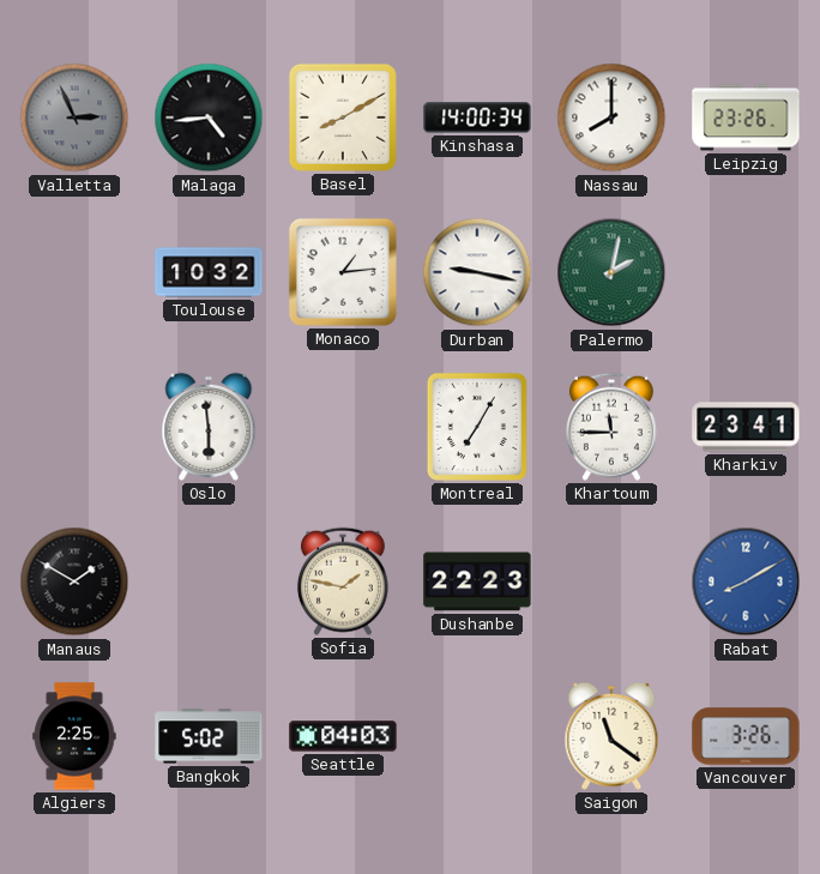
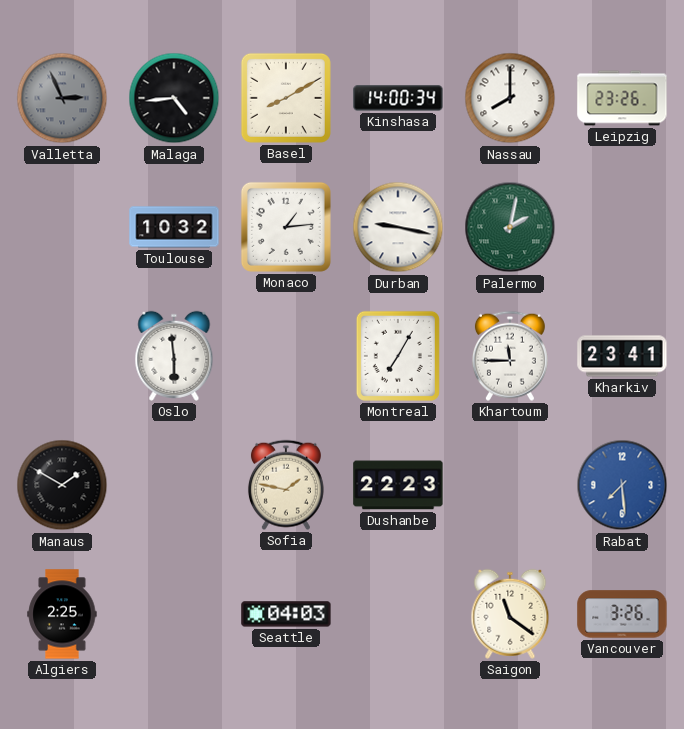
Rabat: 8:10 -> 7:29 (622, 485)
Bangkok: 5:02 -> none (209, 736)
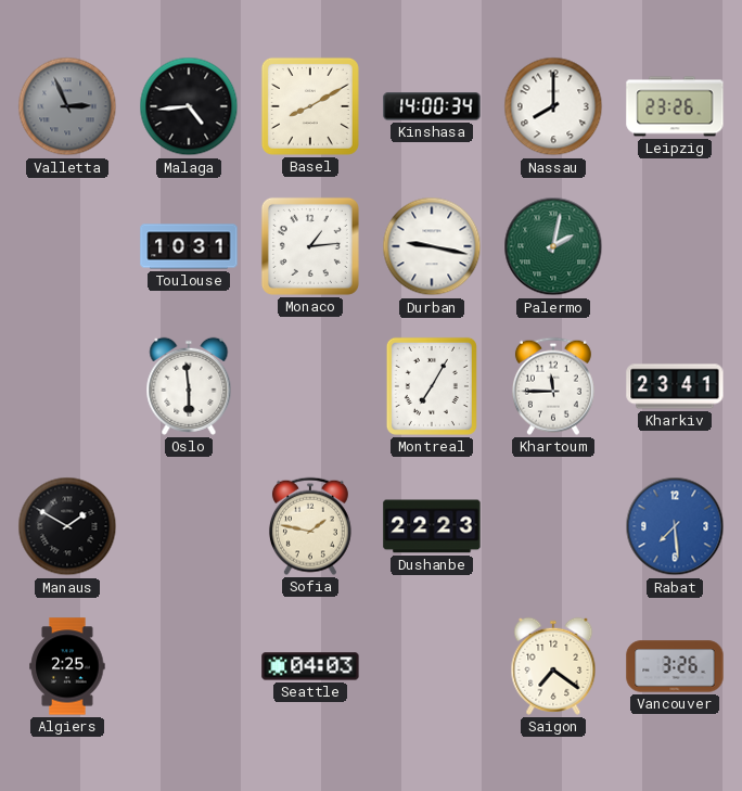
Toulouse: 10:32 -> 10:31 (189, 246)
Saigon: 11:21 -> 7:21 (553, 666)
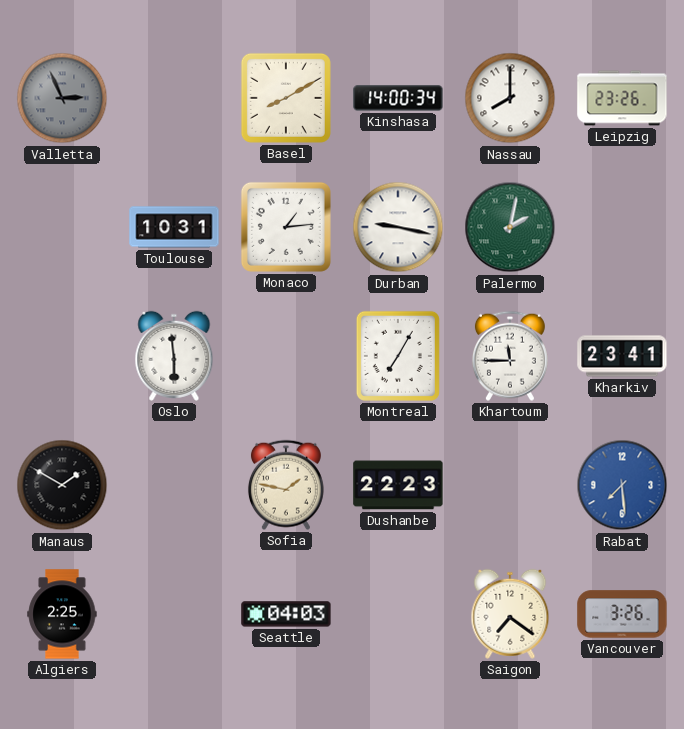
Malaga: 4:44 -> none (189, 106)
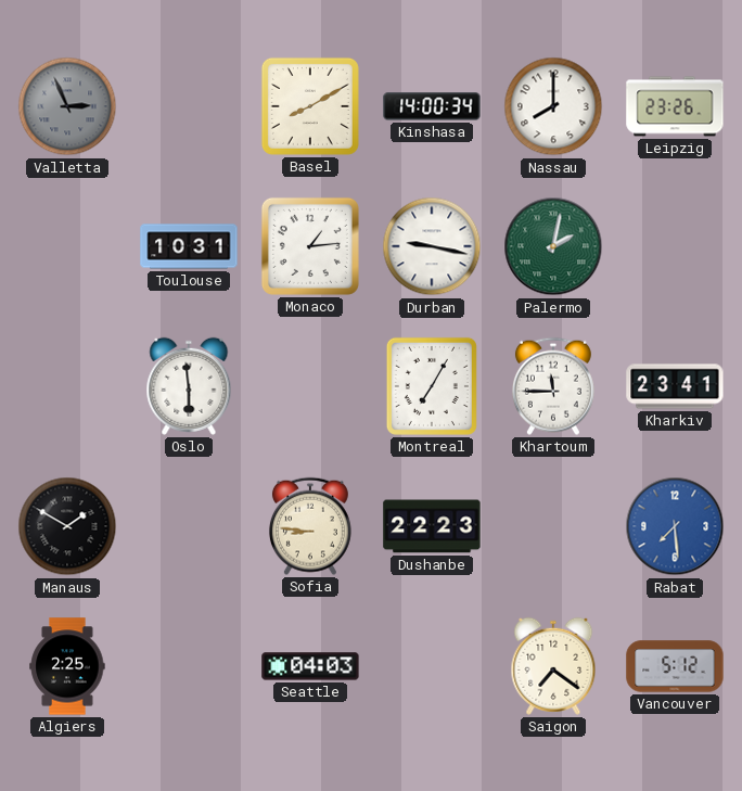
Sofia: 1:47 -> 8:46 (310, 526)
Vancouver: 3:26 -> 5:12 (675, 666)
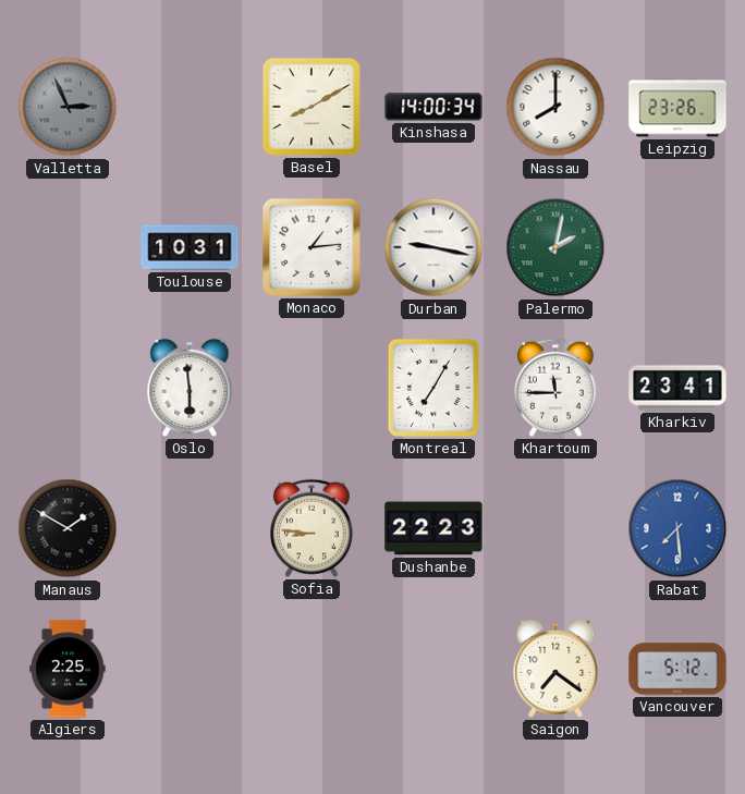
Seattle: 04:03 -> none (310, 666)
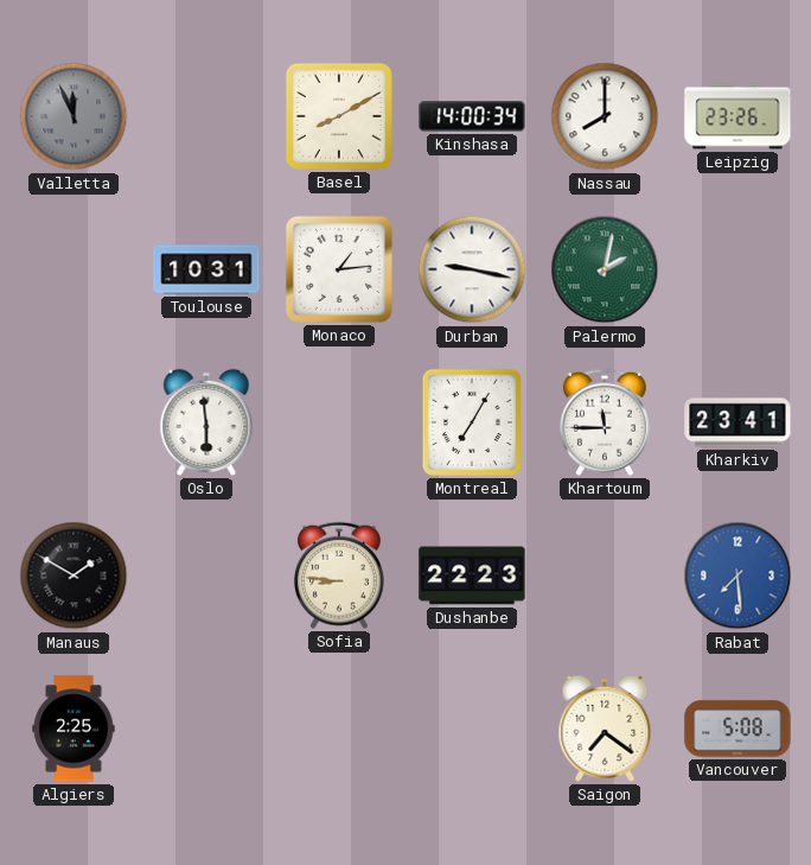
Valletta: 2:56 -> 11:56 (74, 116)
Vancouver: 5:12 -> 5:08 (737, 729)
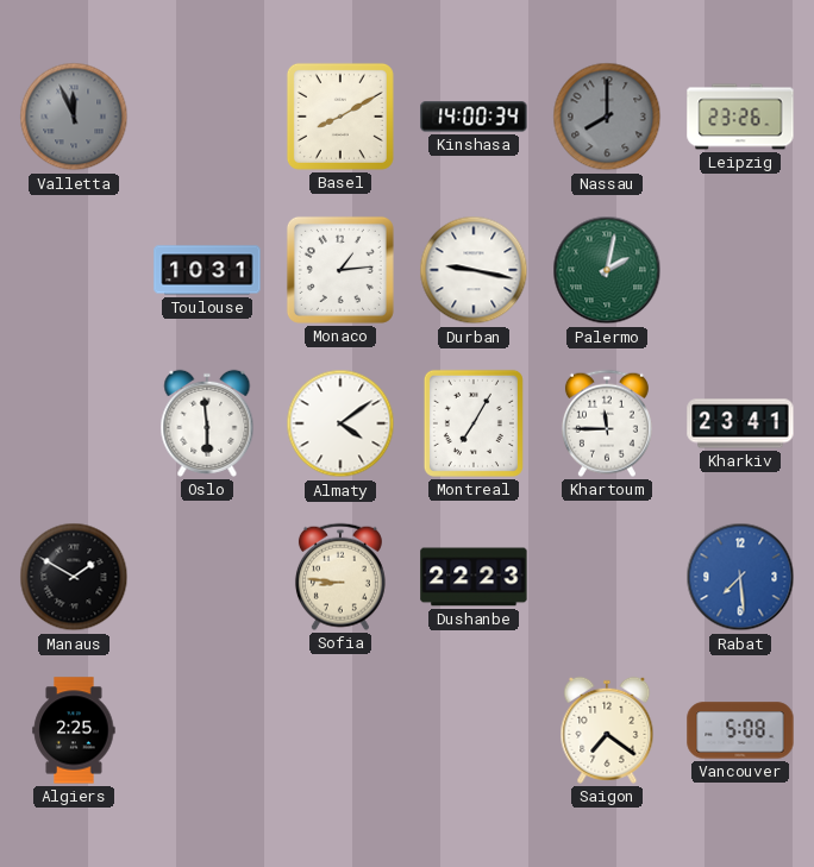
Nassau dial: white -> grey (607, 117)
Almaty: none -> 4:09 (340, 423)
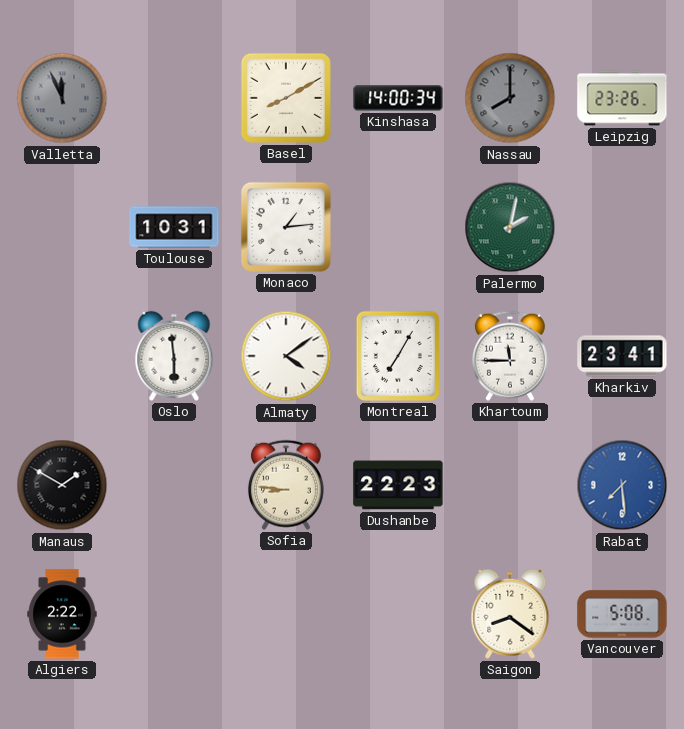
Durban: 9:17 -> none (474, 270)
Algiers: 2:25 -> 2:22 (62, 614)
Saigon: 7:21 -> 8:21 (510, 614)
